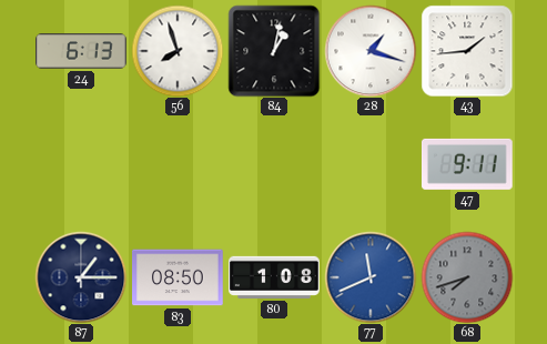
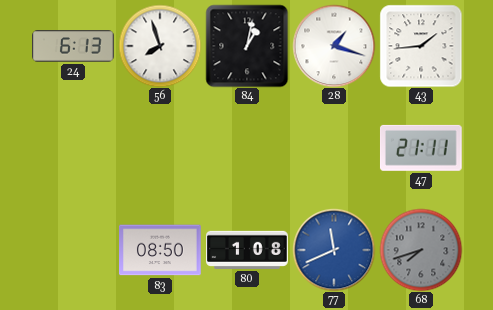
47: 9:11 -> 21:11 (421, 148)
87: 1:15 -> none (81, 277)
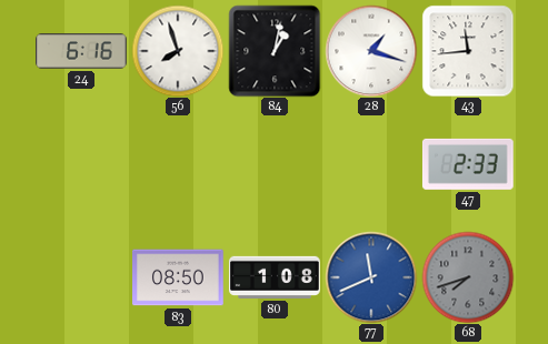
24: 6:13 -> 6:16 (81, 51)
43: 1:44 -> 11:44 (468, 51)
47: 21:11 -> 2:33 (468, 164)
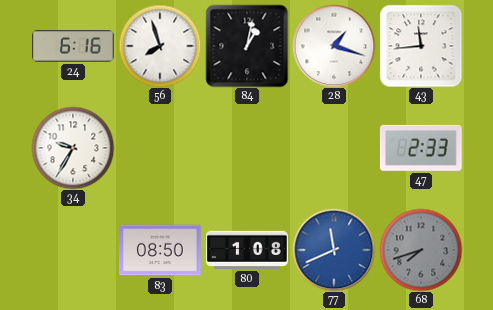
34: none -> 9:35 (73, 148)
